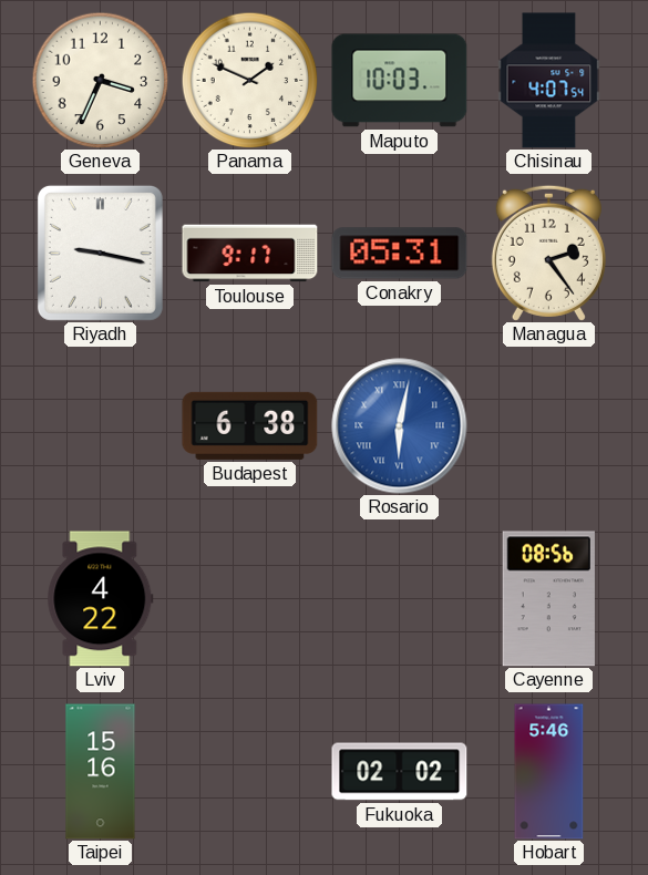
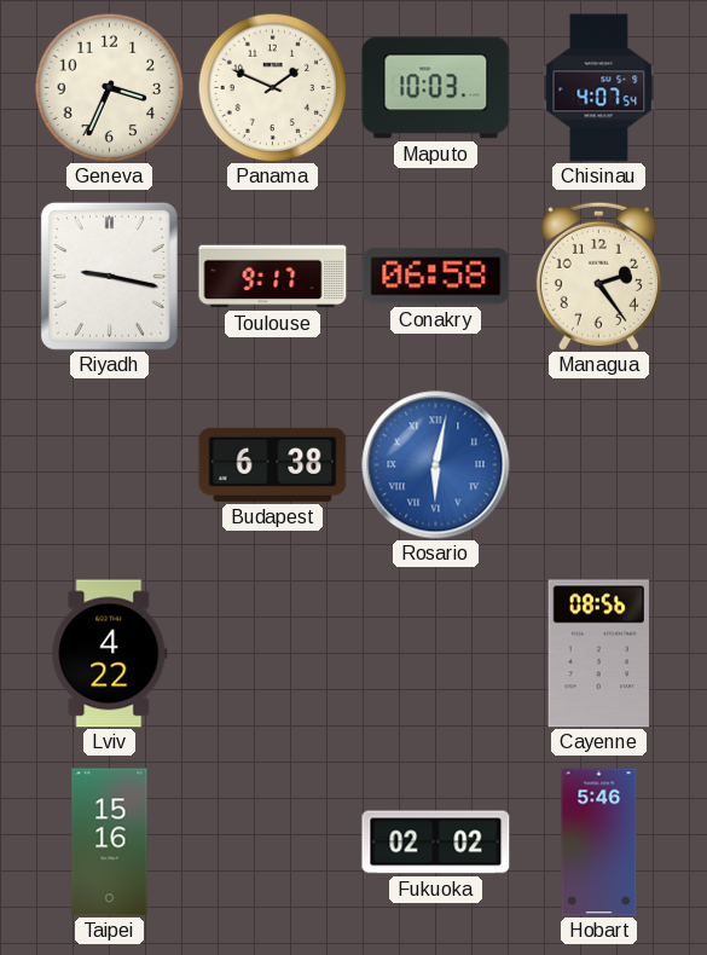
Conakry: 05:31 -> 06:58 (436, 277)
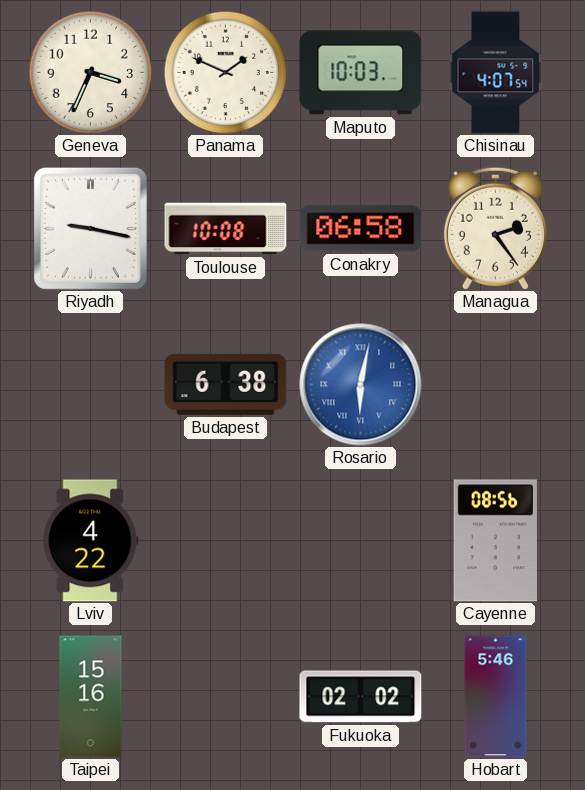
Toulouse: 9:17 -> 10:08 (226, 229)
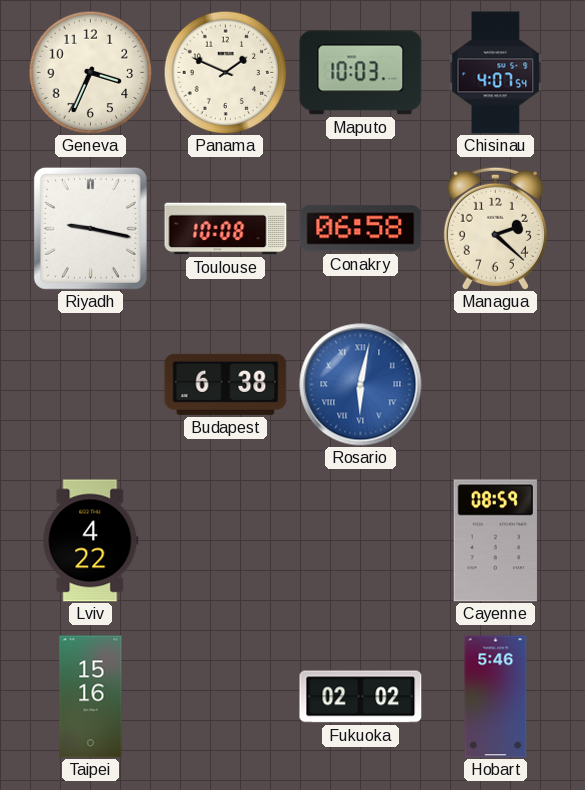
Managua: 2:24 -> 2:22 (495, 228)
Cayenne: 08:56 -> 08:59 (495, 541)
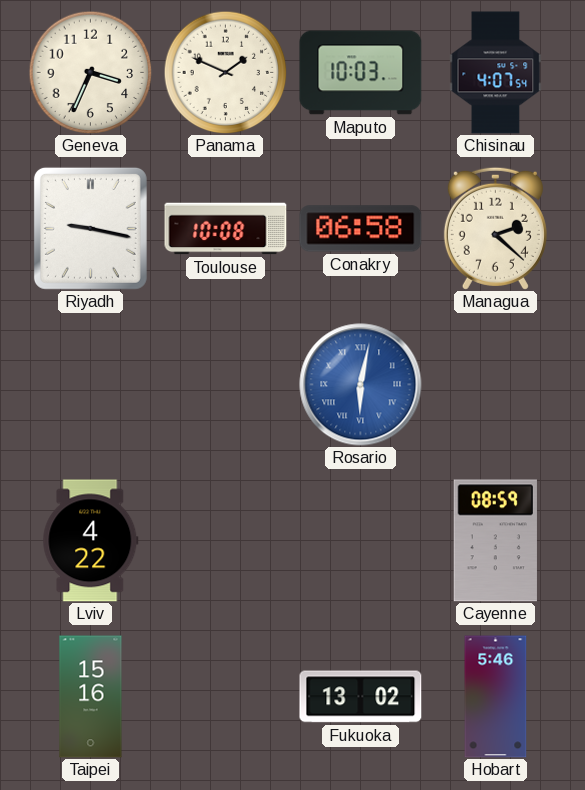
Budapest: 6:38 -> none (226, 384)
Fukuoka: 02:02 -> 13:02 (361, 697)
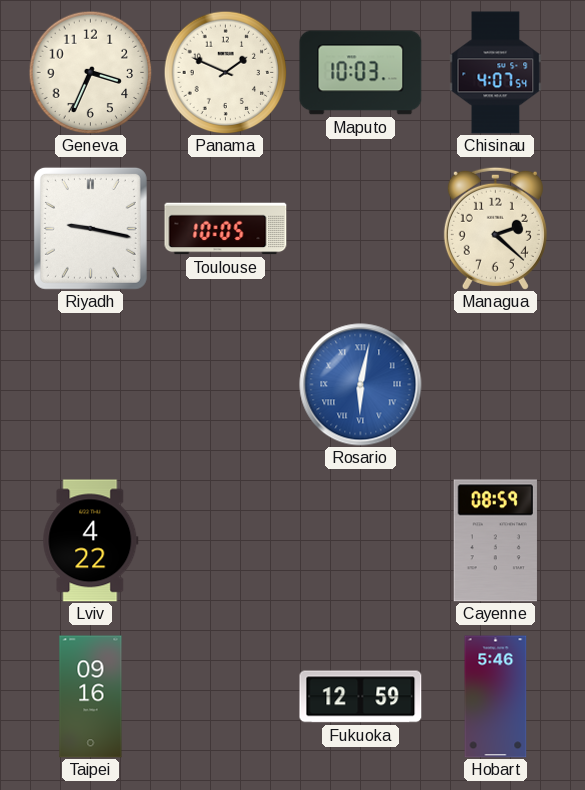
Toulouse: 10:08 -> 10:05 (226, 229)
Conakry: 06:58 -> none (361, 229)
Taipei: 15:16 -> 09:16 (91, 697)
Fukuoka: 13:02 -> 12:59 (361, 697)
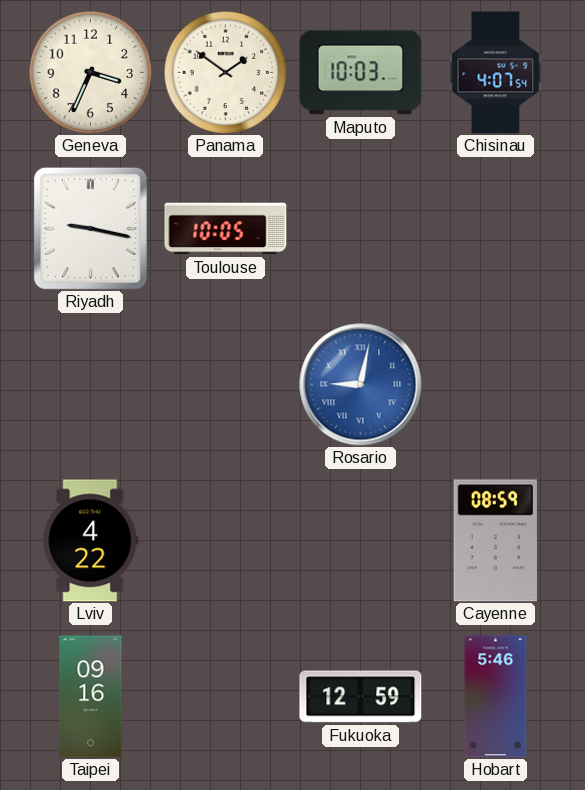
Panama: 1:49 -> 1:51 (225, 72)
Managua: 2:22 -> none (495, 228)
Rosario: 6:02 -> 9:02 (361, 385)
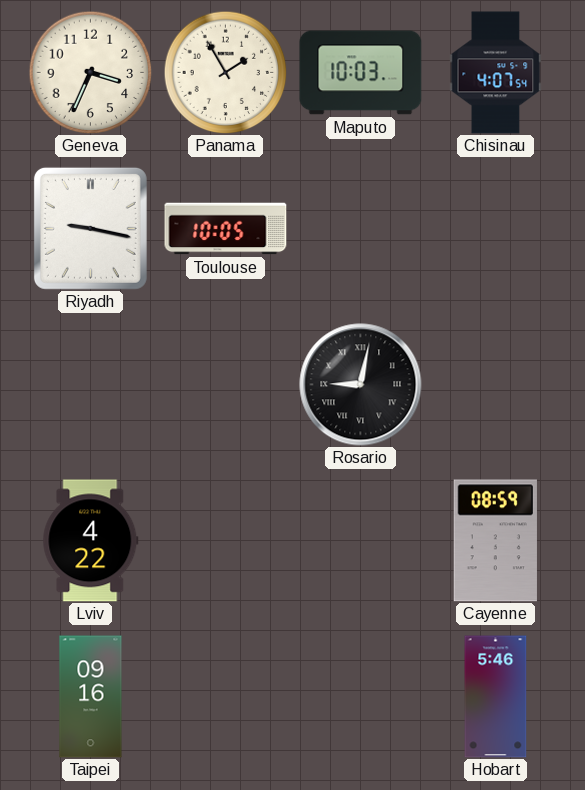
Panama: 1:51 -> 1:55 (225, 72)
Rosario dial: blue -> black (361, 385)
Fukuoka: 12:59 -> none (361, 697)
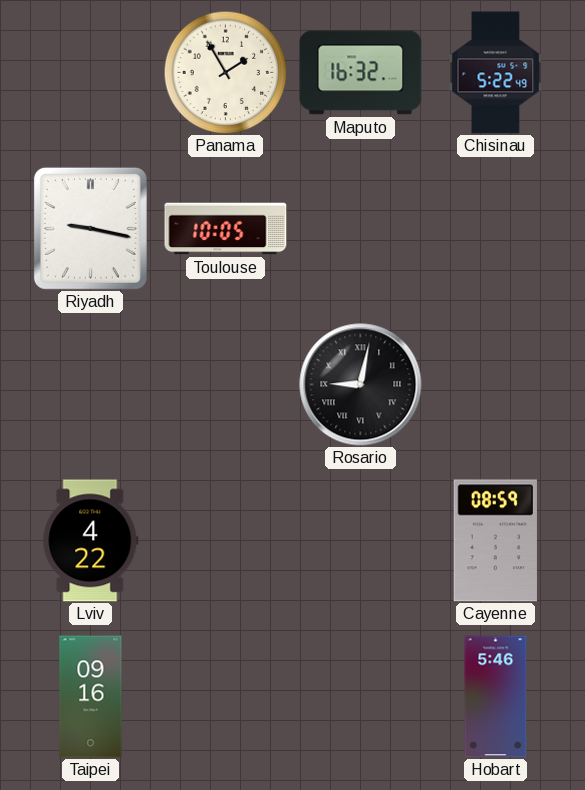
Geneva: 3:34 -> none (90, 72)
Maputo: 10:03 -> 16:32 (361, 73)
Chisinau: 4:07 -> 5:22 (496, 73)
